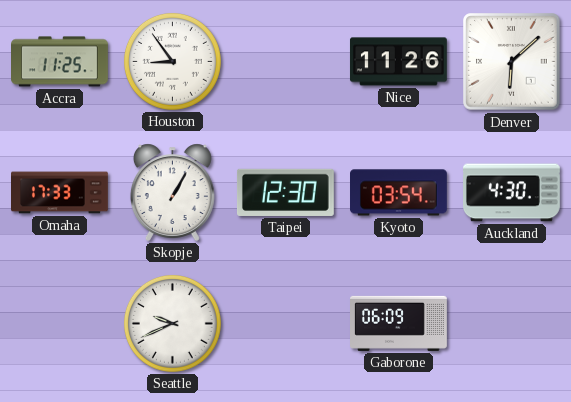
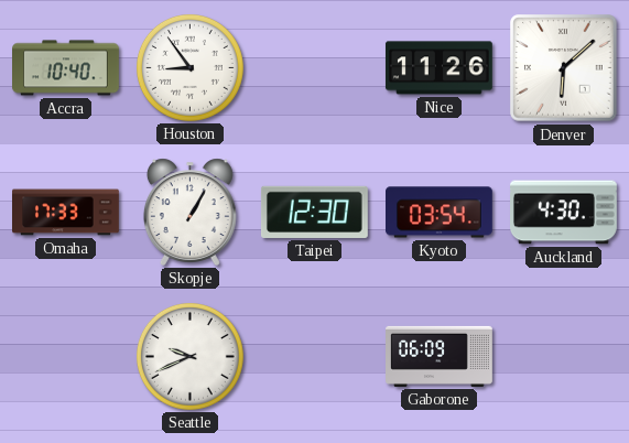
Accra: 11:25 -> 10:40 (66, 68)
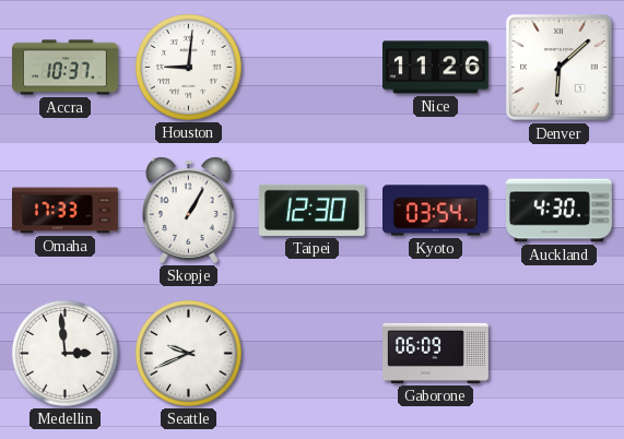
Accra: 10:40 -> 10:37 (66, 68)
Houston: 8:54 -> 9:01 (188, 67)
Medellin: none -> 2:59 (64, 353)
